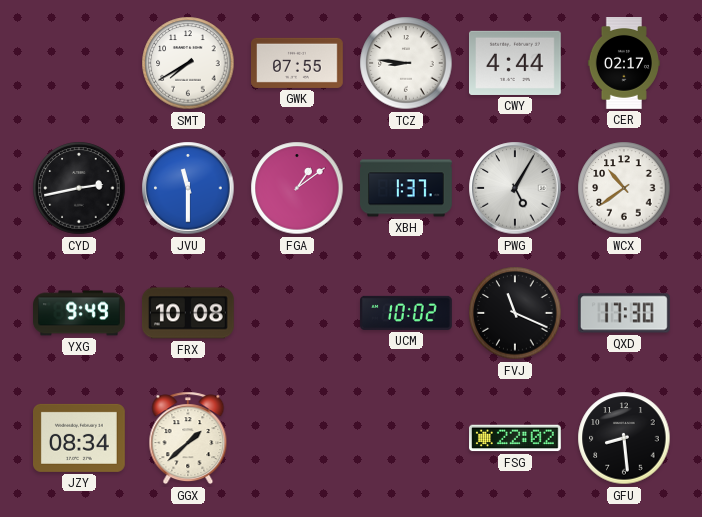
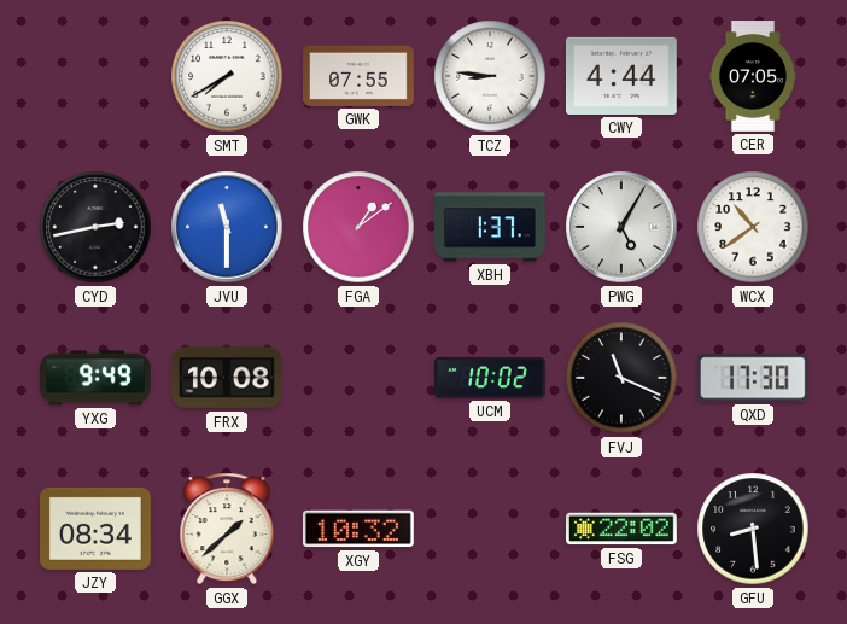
CER: 02:17 -> 07:05 (753, 77)
XGY: none -> 10:32 (358, 529)
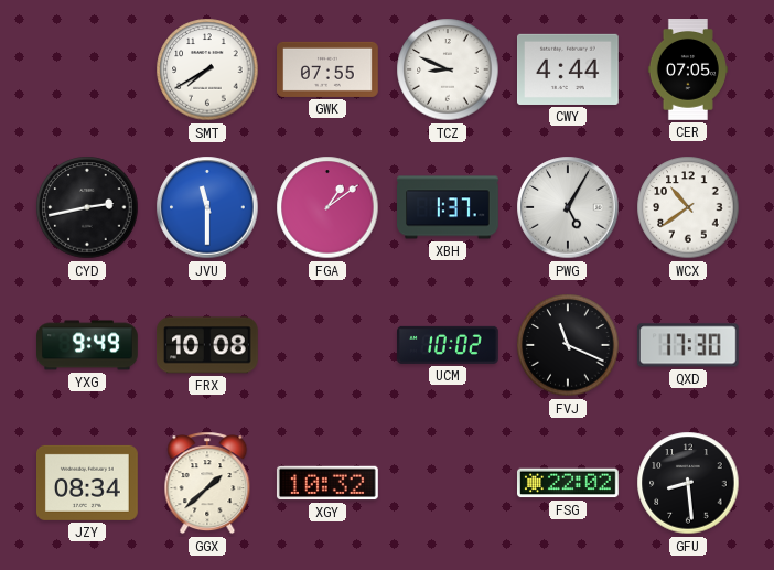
TCZ: 8:46 -> 8:49 (448, 69)
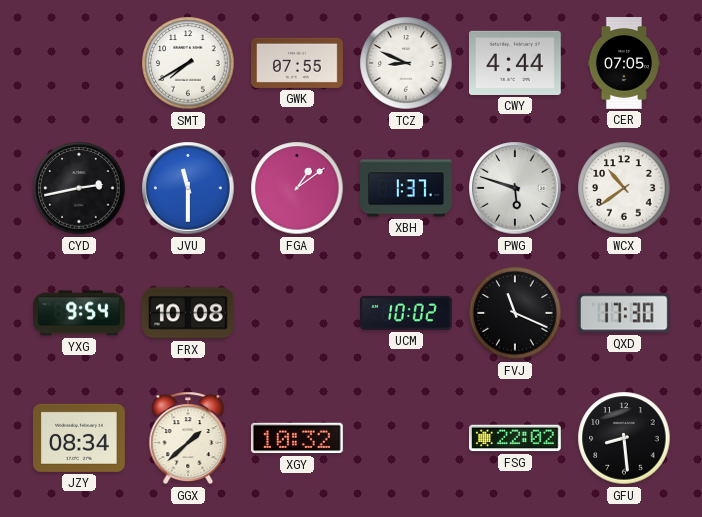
PWG: 5:05 -> 5:48 (515, 188)
YXG: 9:49 -> 9:54 (80, 313)
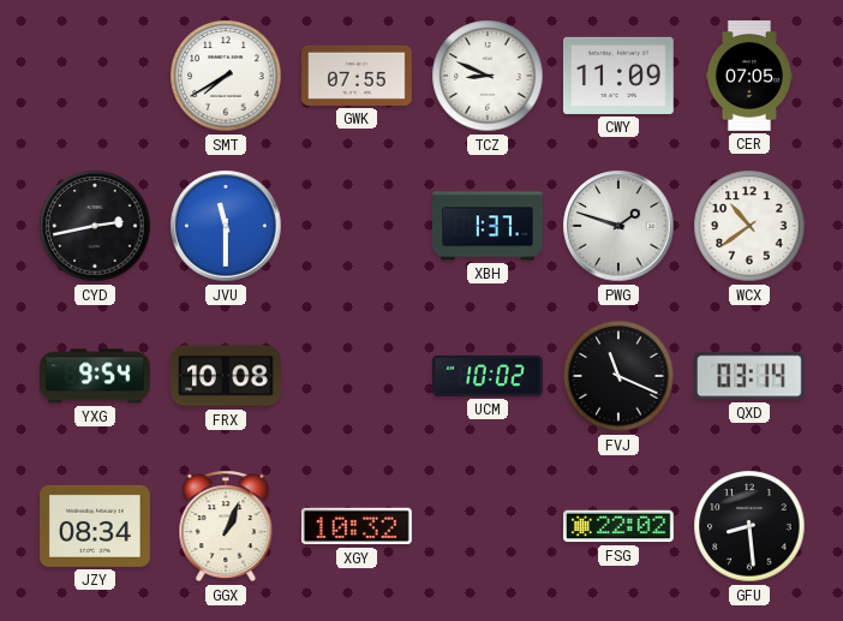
CWY: 4:44 -> 11:09 (620, 76)
FGA: 1:09 -> none (297, 188)
PWG: 5:48 -> 1:48 (618, 226)
QXD: 17:30 -> 03:14 (749, 376)
GGX: 1:38 -> 1:04 (226, 526)
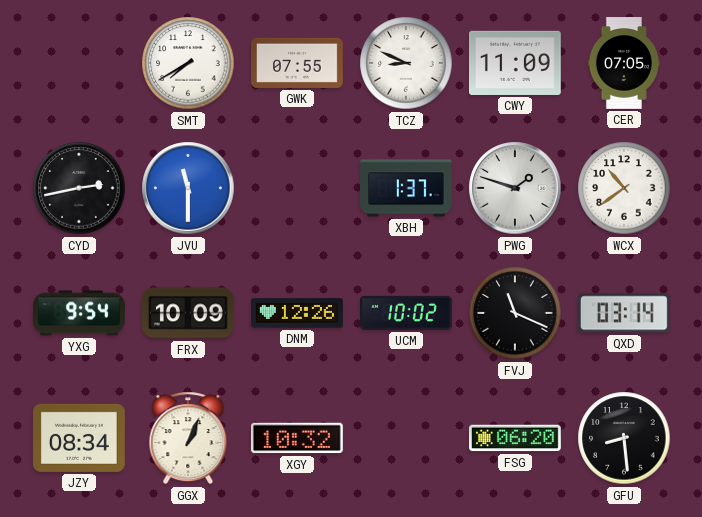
FRX: 10:08 -> 10:09 (189, 313)
DNM: none -> 12:26 (298, 313)
FSG: 22:02 -> 06:20 (516, 438)
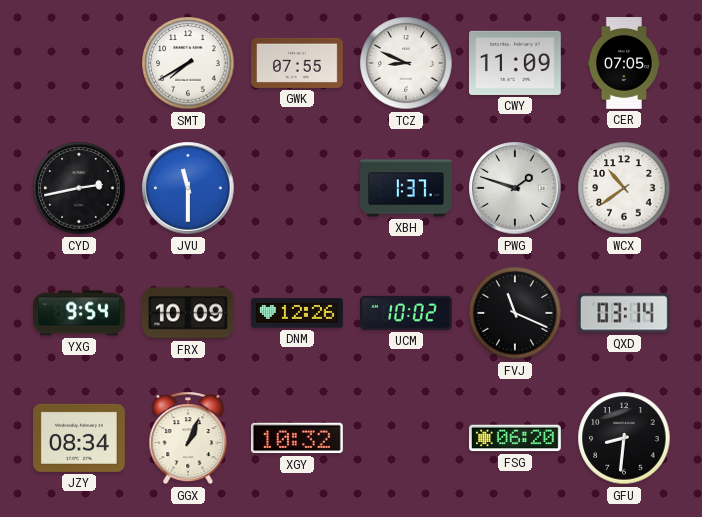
GFU: 8:29 -> 8:31 (624, 438)
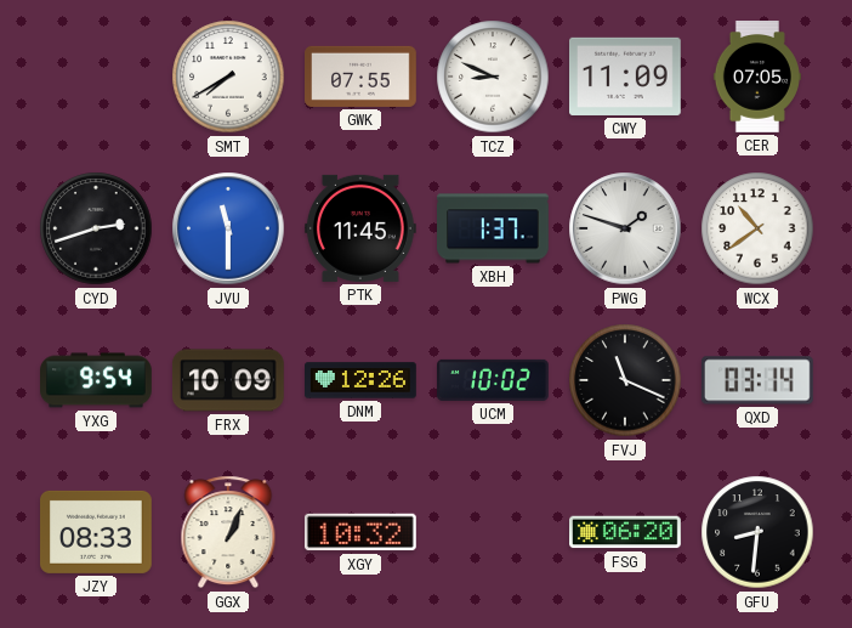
CYD: 2:43 -> 2:42 (96, 228)
PTK: none -> 11:45 (360, 228)
JZY: 08:34 -> 08:33 (97, 532)
